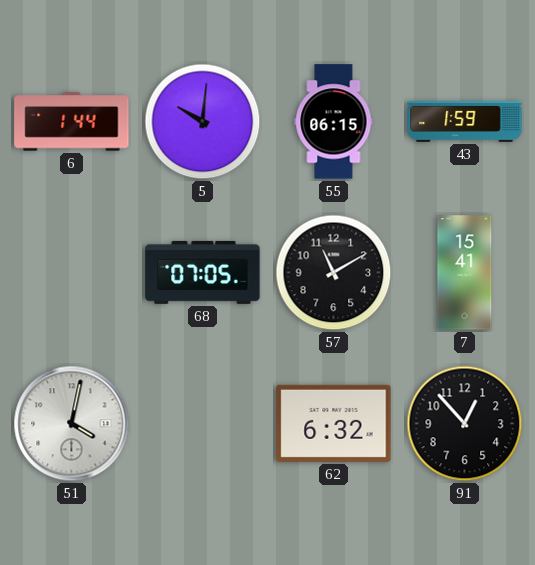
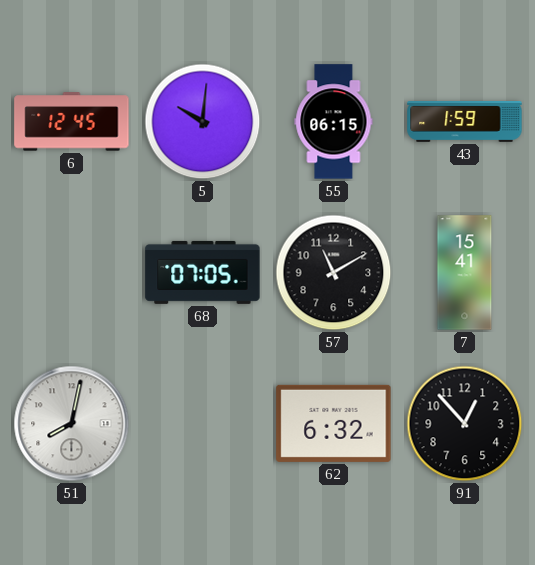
6: 1:44 -> 12:45 (72, 122)
51: 4:02 -> 8:02 (72, 424)
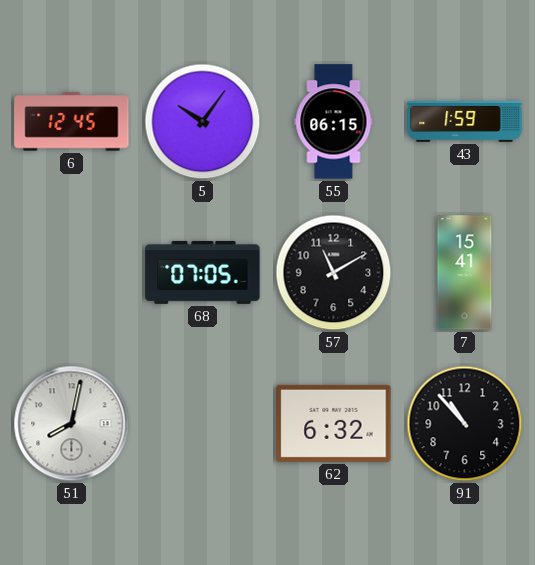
5: 10:01 -> 10:06 (203, 122)
91: 12:53 -> 10:53 (465, 424)
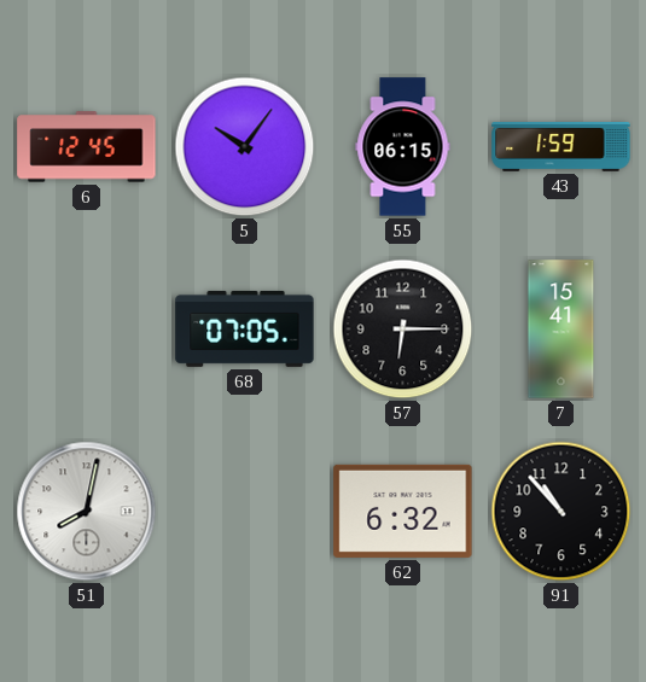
57: 11:10 -> 6:15 (403, 330)
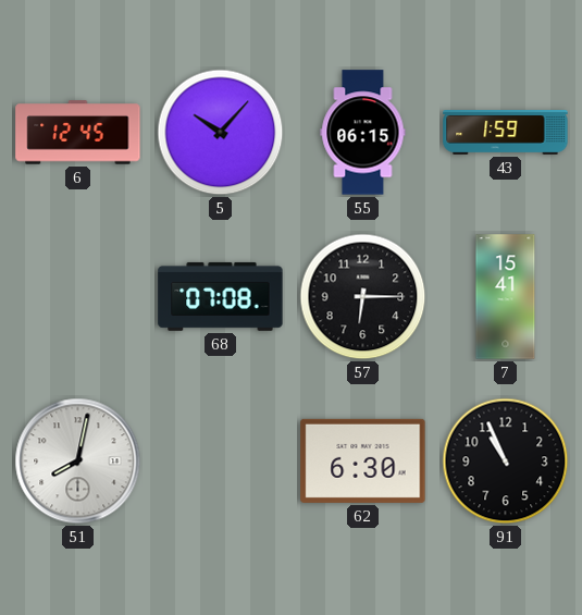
5: 10:06 -> 10:07 (221, 133)
68: 07:05 -> 07:08 (221, 296)
62: 6:32 -> 6:30 (363, 460)
91: 10:53 -> 10:56 (506, 462)
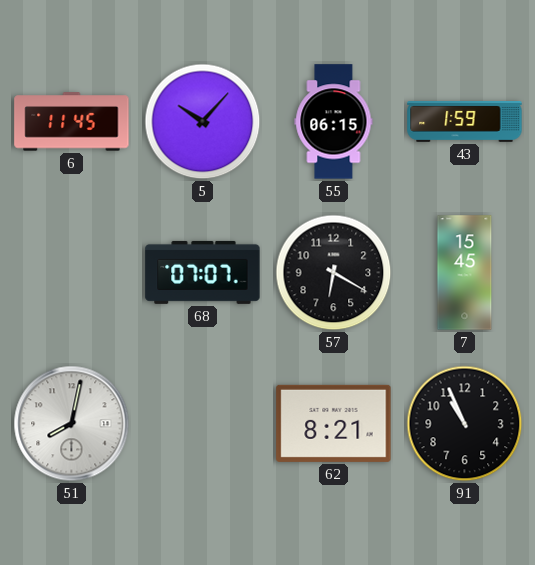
6: 12:45 -> 11:45 (72, 122)
68: 07:08 -> 07:07 (203, 272)
57: 6:15 -> 6:20 (334, 273)
7: 15:41 -> 15:45 (465, 273)
62: 6:30 -> 8:21 (334, 423)
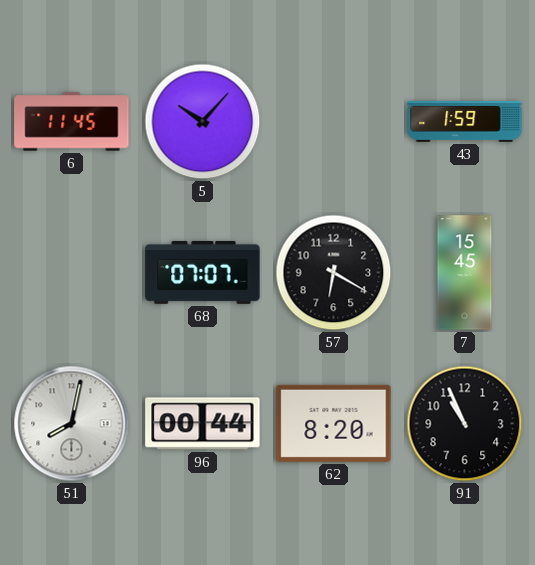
55: 06:15 -> none (334, 122)
96: none -> 00:44 (203, 424)
62: 8:21 -> 8:20 (334, 423)
